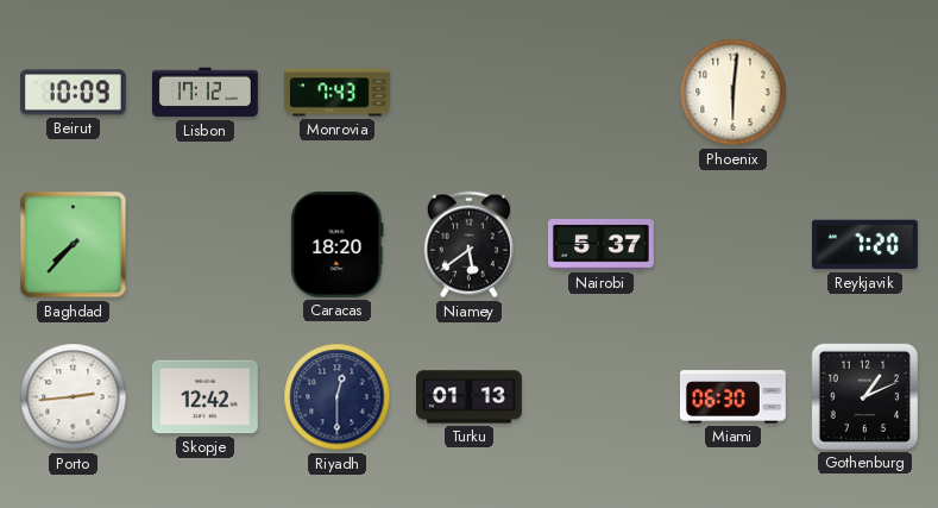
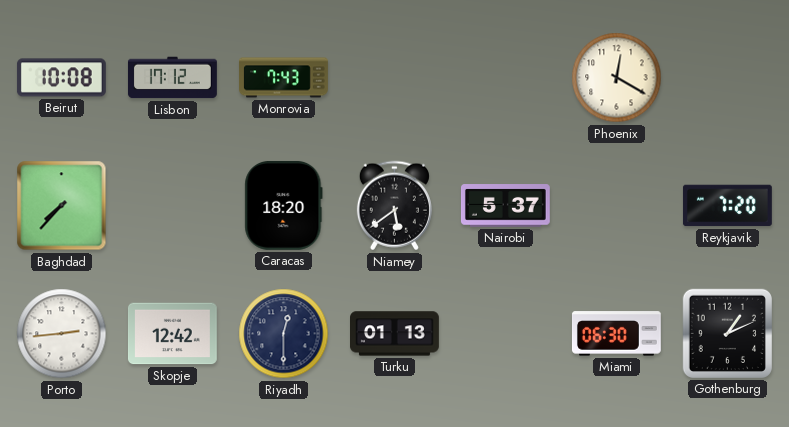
Beirut: 10:09 -> 10:08 (61, 78)
Phoenix: 6:01 -> 12:20 (617, 78)
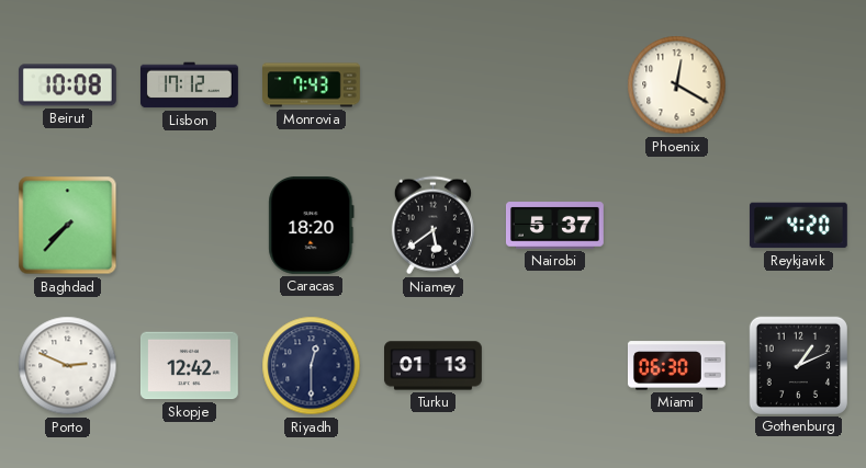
Reykjavik: 7:20 -> 4:20 (798, 226)
Porto: 2:44 -> 2:49 (68, 366)
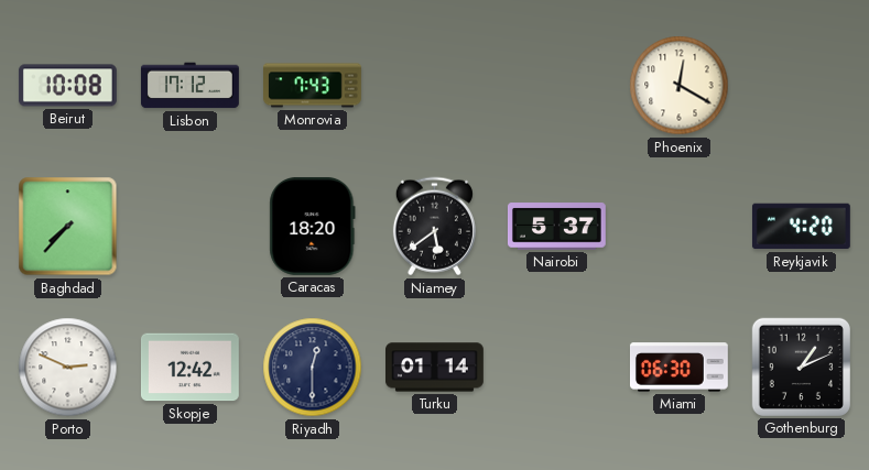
Turku: 01:13 -> 01:14 (435, 368)
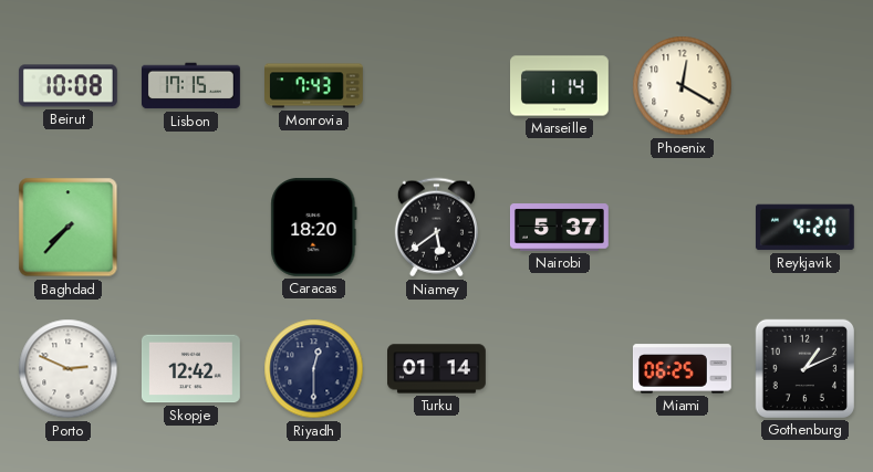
Lisbon: 17:12 -> 17:15 (191, 86)
Marseille: none -> 1:14 (560, 86)
Miami: 06:30 -> 06:25 (682, 369)
